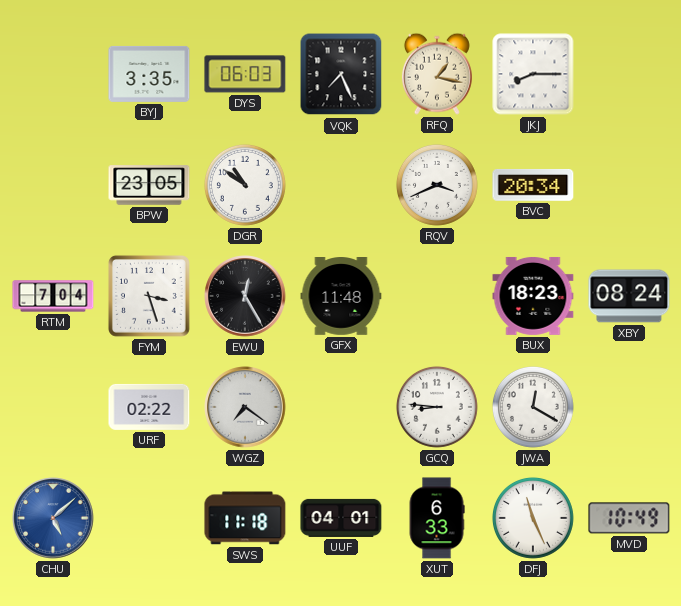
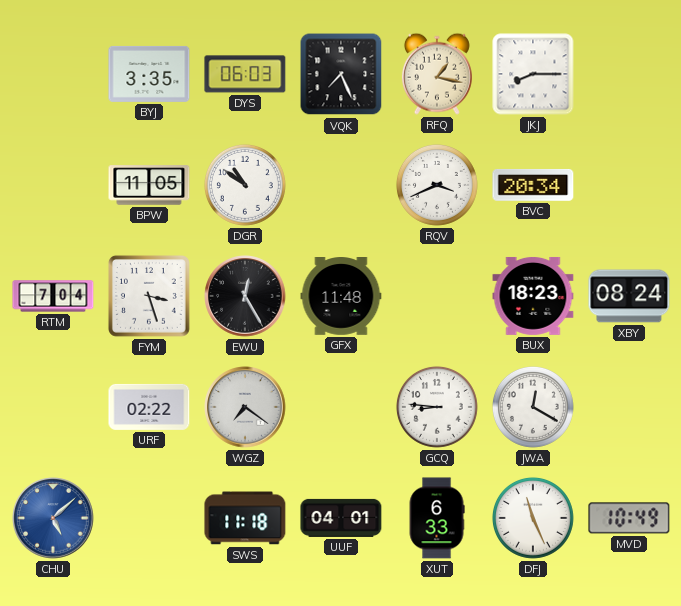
BPW: 23:05 -> 11:05 (149, 185)
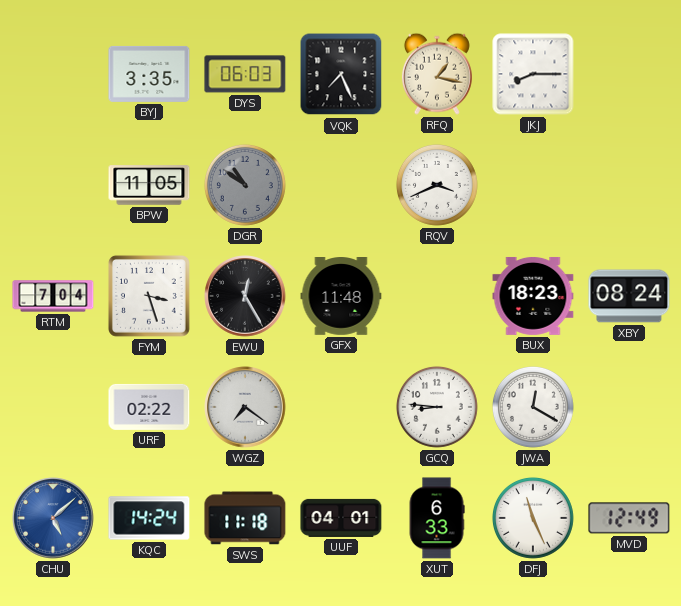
DGR dial: white -> grey (245, 185)
BVC: 20:34 -> none (533, 186)
KQC: none -> 14:24 (149, 518)
MVD: 10:49 -> 12:49 (629, 518)
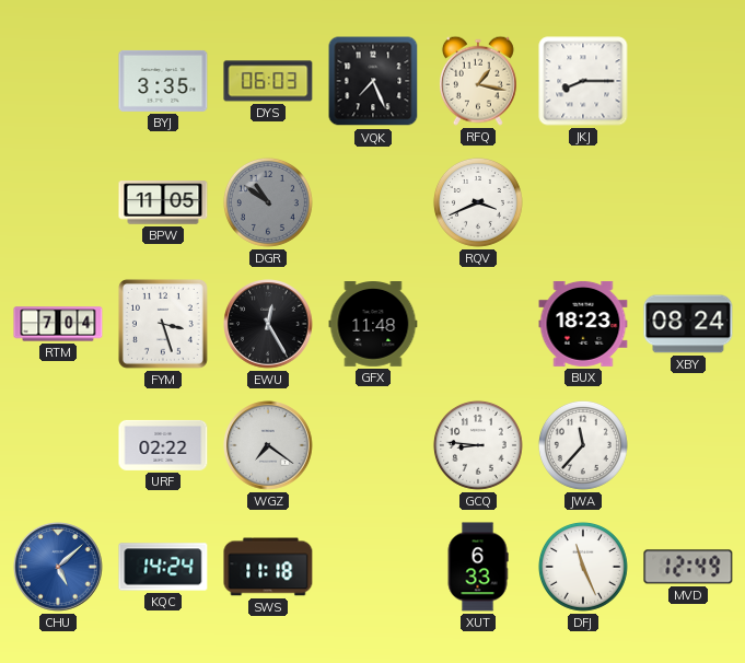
JWA: 12:20 -> 11:37 (583, 445)
UUF: 04:01 -> none (341, 518)
